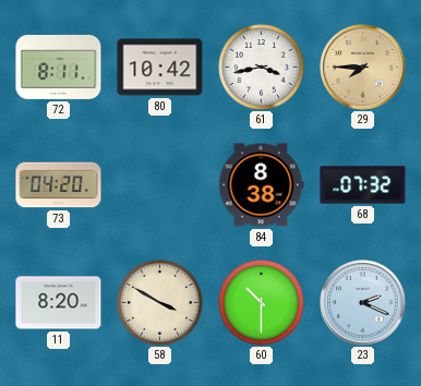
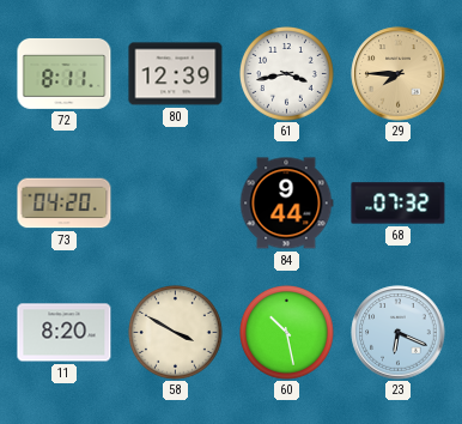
80: 10:42 -> 12:39 (176, 74)
84: 8:38 -> 9:44 (286, 204)
60: 10:30 -> 10:28 (287, 333)
23: 2:19 -> 6:19 (399, 333)
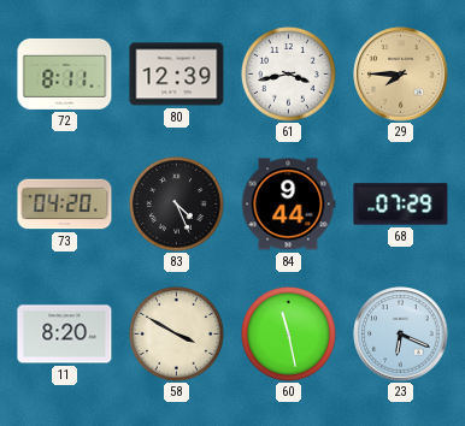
83: none -> 4:26 (177, 205)
68: 07:32 -> 07:29 (401, 205)
60: 10:28 -> 11:28 (289, 335)
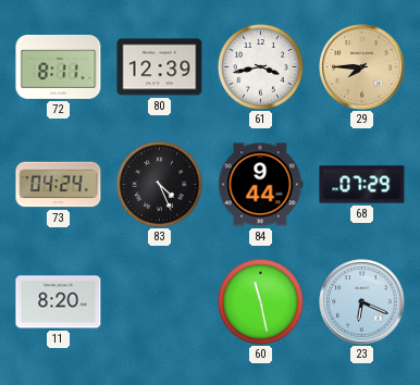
73: 04:20 -> 04:24 (59, 185)
58: 3:50 -> none (177, 335)
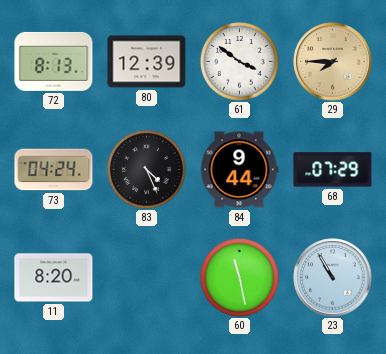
72: 8:11 -> 8:13 (54, 62)
61: 3:43 -> 3:51 (240, 62)
23: 6:19 -> 10:55 (333, 278)
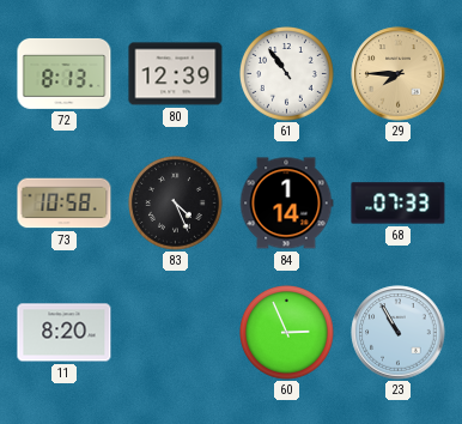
61: 3:51 -> 10:54 (287, 74)
73: 04:24 -> 10:58 (65, 204)
84: 9:44 -> 1:14 (286, 204)
68: 07:29 -> 07:33 (399, 204)
60: 11:28 -> 2:56 (287, 333)
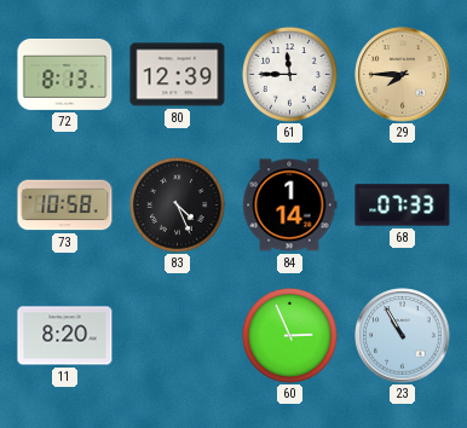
61: 10:54 -> 11:45 (290, 75)
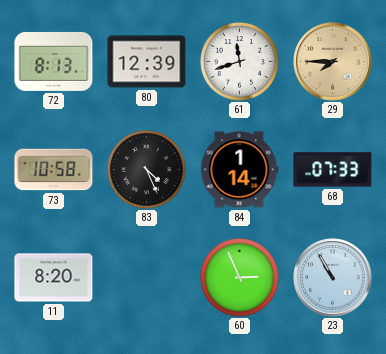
61: 11:45 -> 11:42 (240, 62)
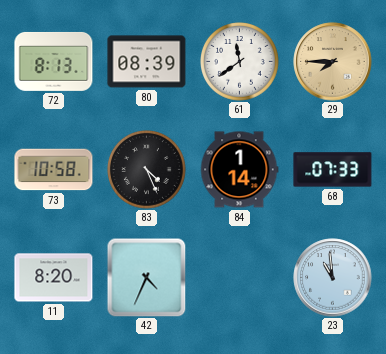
80: 12:39 -> 08:39 (147, 62)
61: 11:42 -> 11:39 (240, 62)
42: none -> 4:34 (146, 277)
60: 2:56 -> none (240, 278)
23: 10:55 -> 10:59 (333, 278)
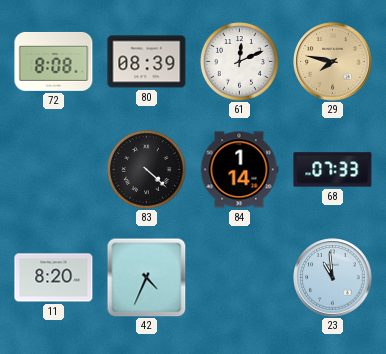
72: 8:13 -> 8:08 (54, 62)
61: 11:39 -> 12:11 (240, 62)
29: 7:45 -> 7:47 (333, 62)
73: 10:58 -> none (54, 170)
83: 4:26 -> 4:22 (147, 170)
